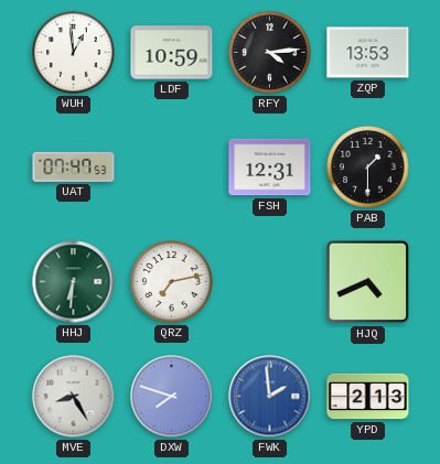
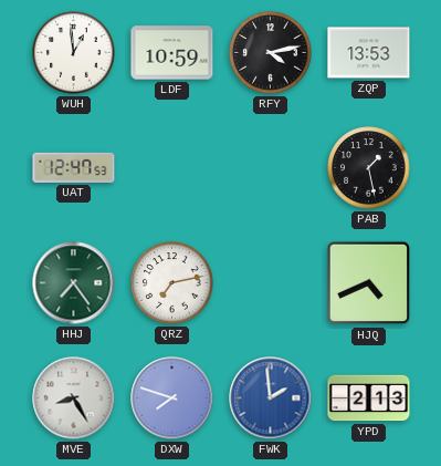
RFY: 4:14 -> 4:13 (271, 53)
UAT: 07:47 -> 12:47 (74, 167)
FSH: 12:31 -> none (270, 168)
PAB: 1:30 -> 1:28 (369, 168)
HHJ: 6:31 -> 7:24 (74, 283)
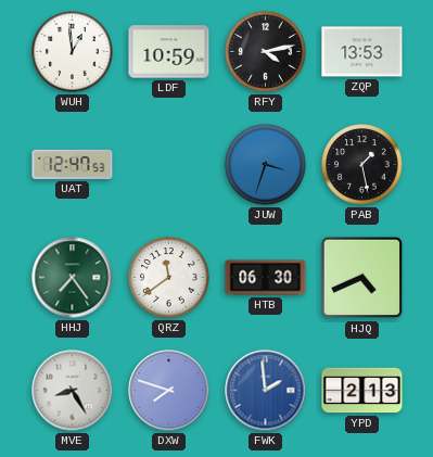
JUW: none -> 3:33 (266, 165)
QRZ: 7:13 -> 11:39 (169, 278)
HTB: none -> 06:30 (266, 278)
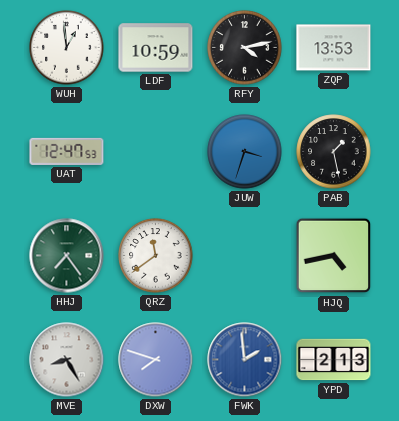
HTB: 06:30 -> none (266, 278)
HJQ: 4:41 -> 4:43 (334, 256)
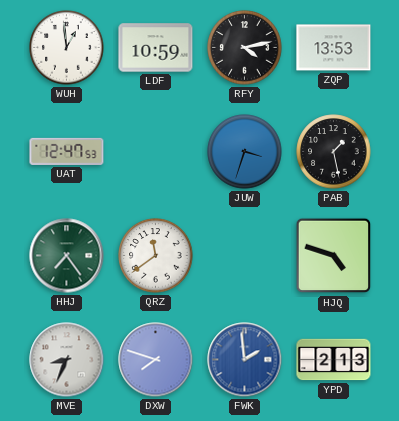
HJQ: 4:43 -> 4:48 (334, 256)
MVE: 8:25 -> 8:34 (67, 360)
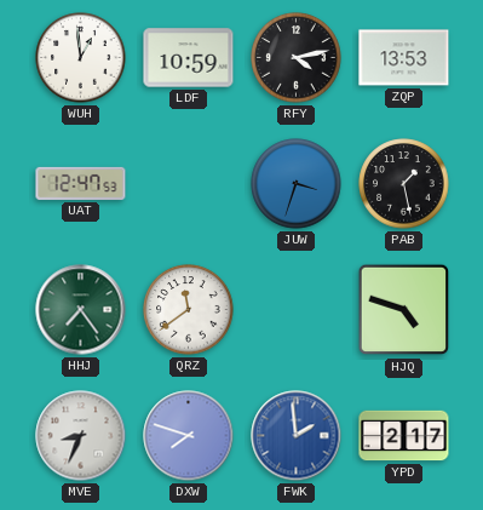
YPD: 2:13 -> 2:17 (404, 436)
